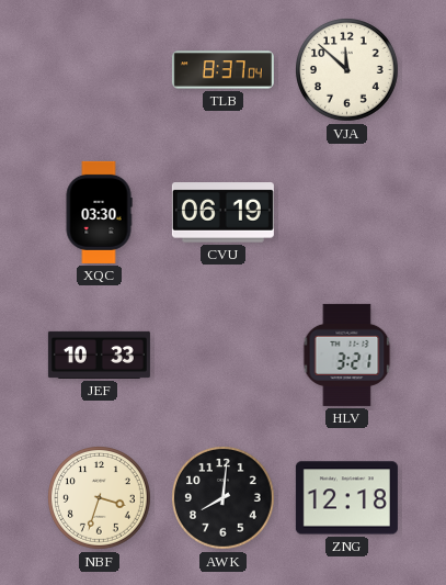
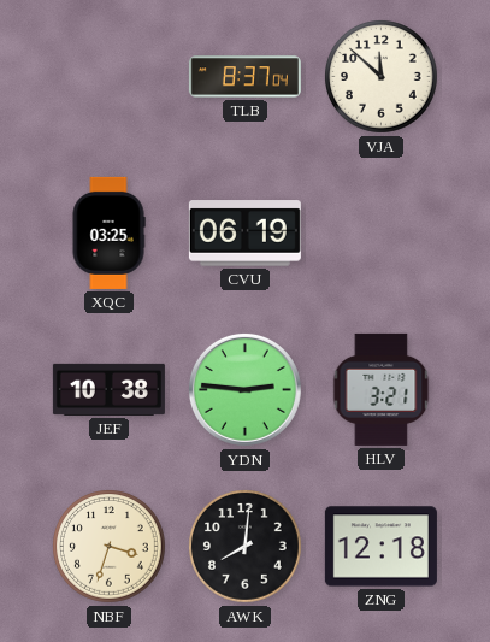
XQC: 03:30 -> 03:25 (108, 232)
JEF: 10:33 -> 10:38 (108, 389)
YDN: none -> 2:46 (244, 389)
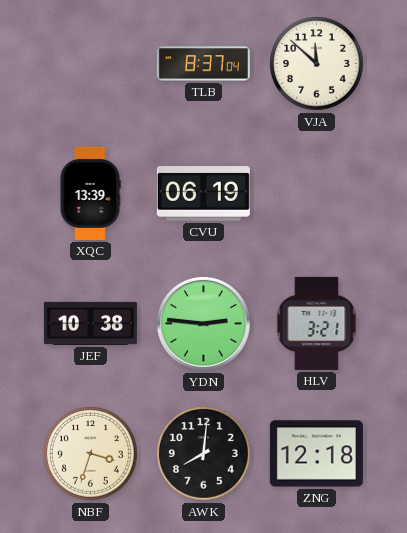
XQC: 03:25 -> 13:39 (90, 193)
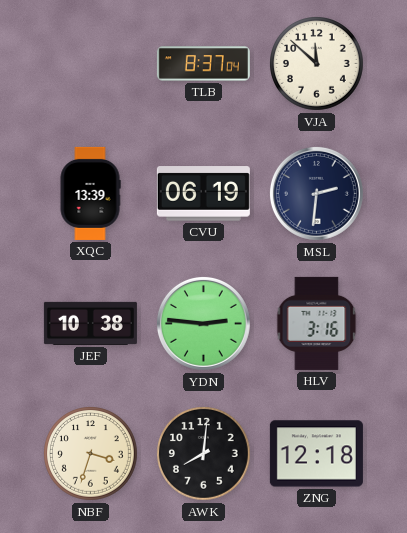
MSL: none -> 2:31 (316, 193)
HLV: 3:21 -> 3:16 (317, 323)
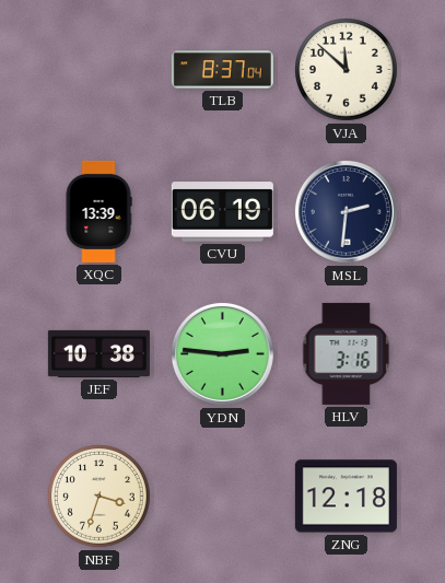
AWK: 8:01 -> none (204, 454)
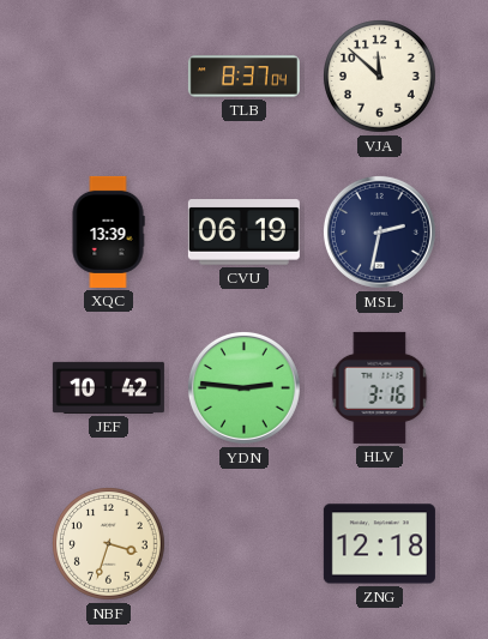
MSL: 2:31 -> 2:32 (379, 231)
JEF: 10:38 -> 10:42 (108, 387)
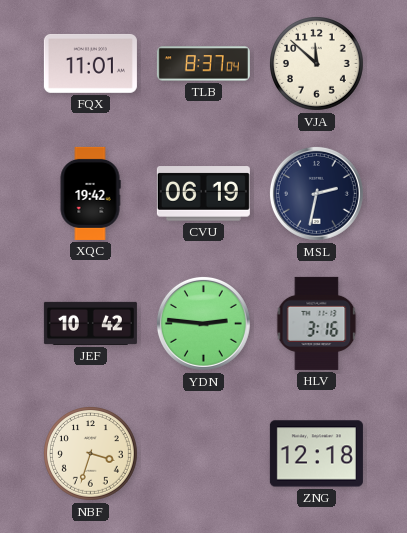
FQX: none -> 11:01 (90, 63)
XQC: 13:39 -> 19:42 (90, 193)
